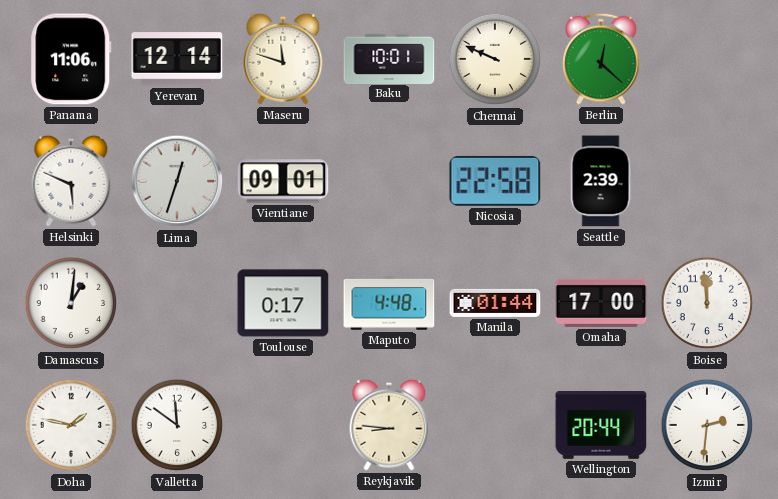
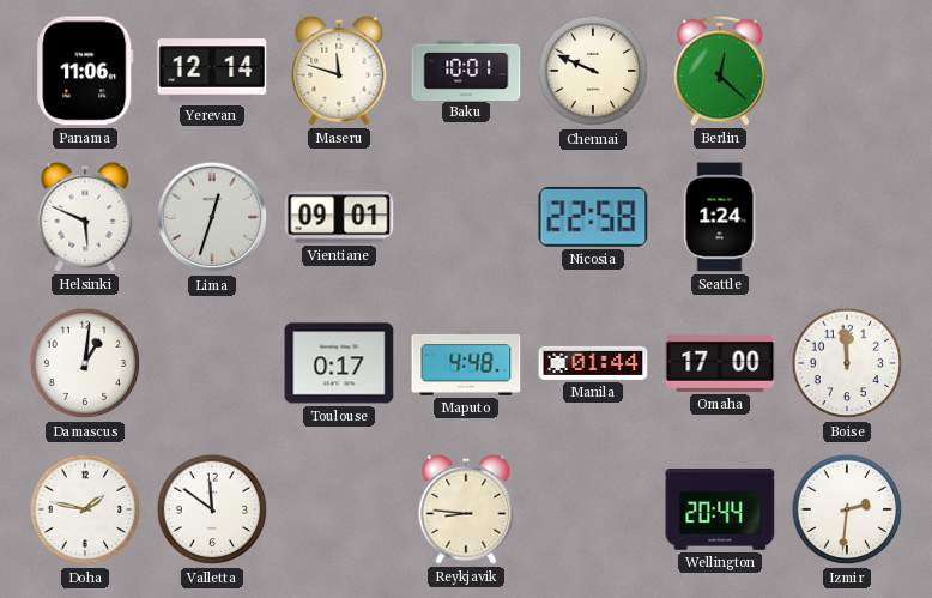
Seattle: 2:39 -> 1:24 (720, 217)
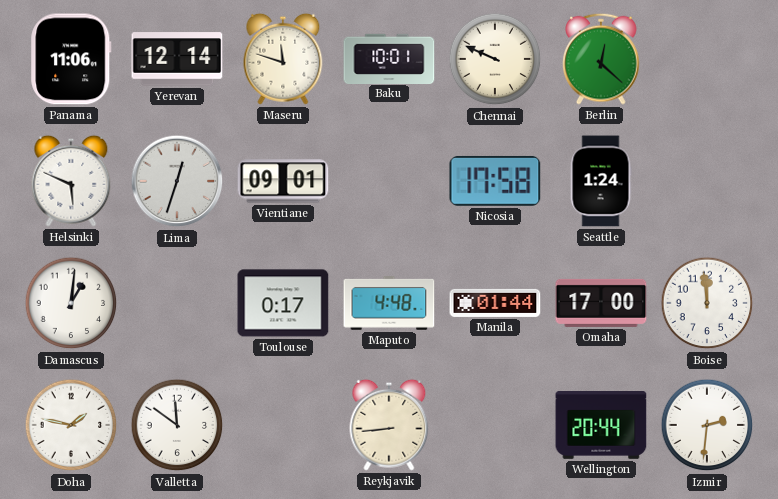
Nicosia: 22:58 -> 17:58 (495, 181)
Reykjavik: 8:46 -> 8:44 (389, 425)
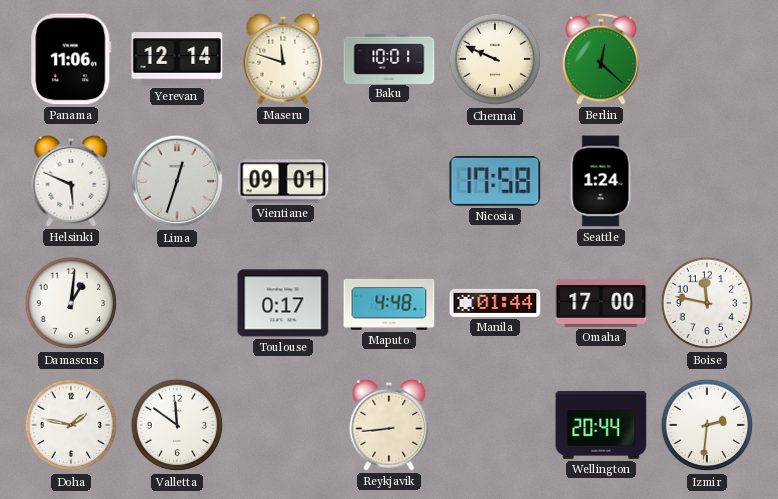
Boise: 11:59 -> 11:47 (707, 303)
